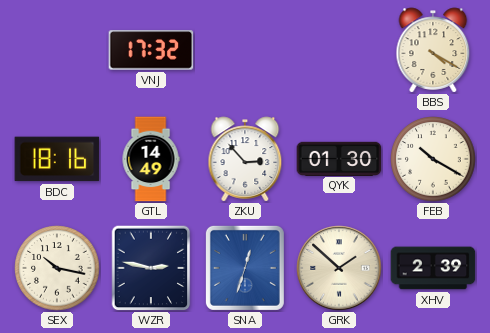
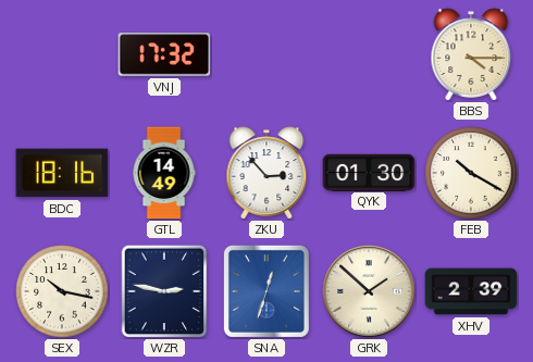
BBS: 4:20 -> 4:15 (471, 54)
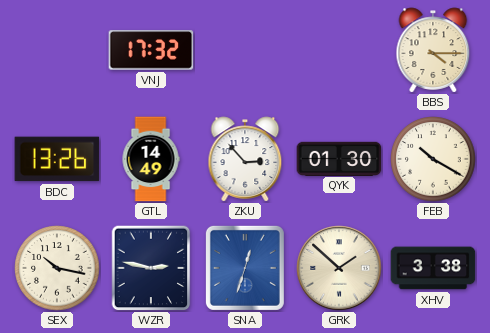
BDC: 18:16 -> 13:26 (57, 159)
XHV: 2:39 -> 3:38 (433, 268)
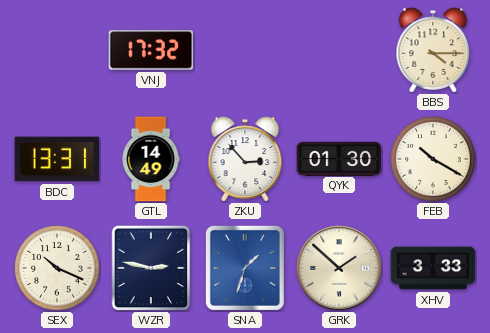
BDC: 13:26 -> 13:31 (57, 159)
SEX: 10:17 -> 10:19 (57, 268)
SNA: 12:33 -> 1:33 (245, 268)
XHV: 3:38 -> 3:33 (433, 268)
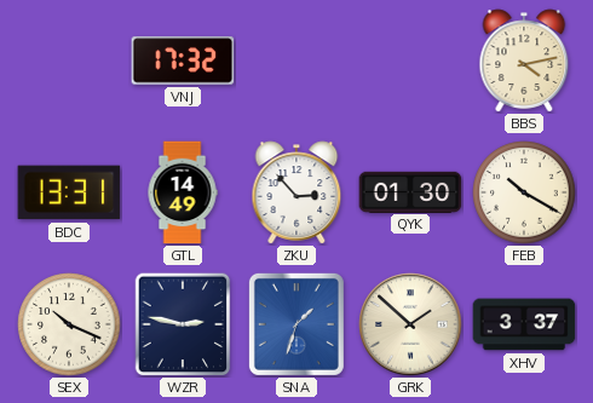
BBS: 4:15 -> 4:13 (524, 61)
XHV: 3:33 -> 3:37 (524, 324)
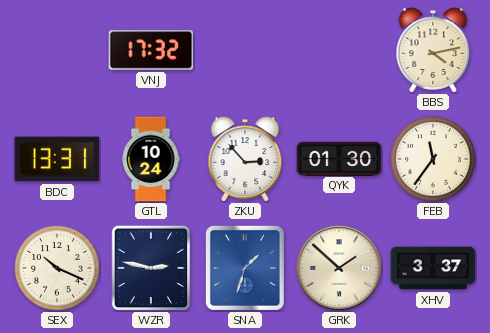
GTL: 14:49 -> 10:24 (151, 159)
FEB: 10:20 -> 11:36 (433, 159)
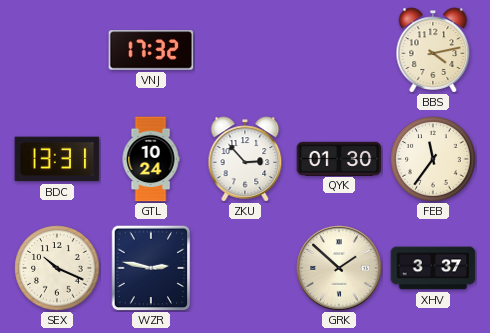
SNA: 1:33 -> none (245, 268)
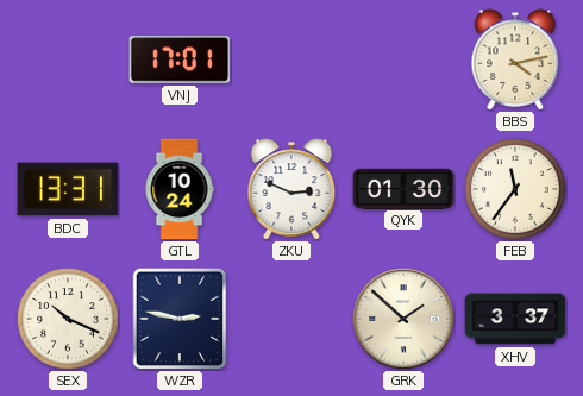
VNJ: 17:32 -> 17:01 (180, 59)
ZKU: 2:53 -> 2:49 (291, 189)
